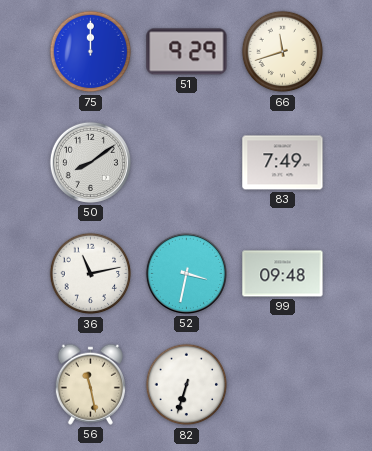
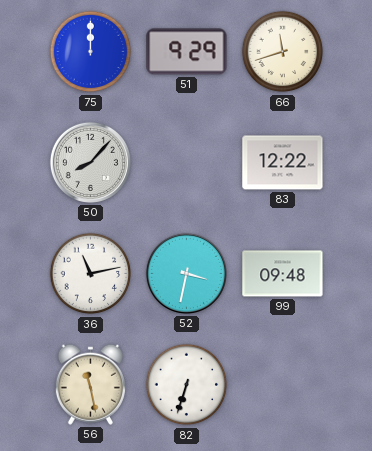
50: 8:09 -> 8:07 (90, 162)
83: 7:49 -> 12:22 (283, 163)
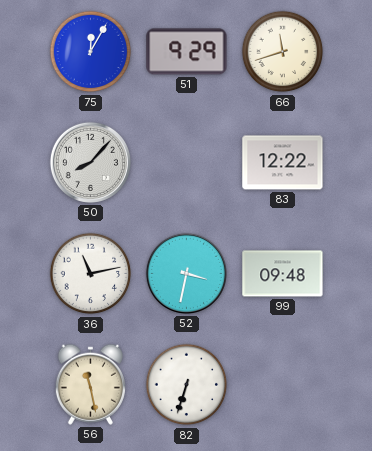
75: 12:00 -> 12:05 (91, 52)
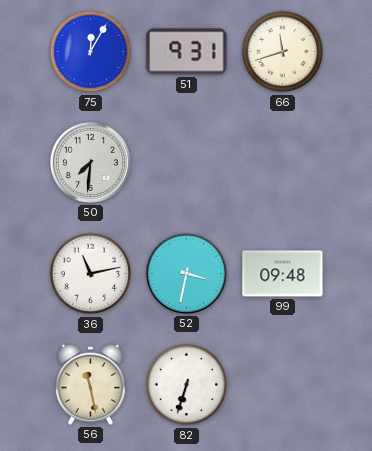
51: 9:29 -> 9:31 (187, 52)
50: 8:07 -> 7:31 (90, 162)
83: 12:22 -> none (283, 163)
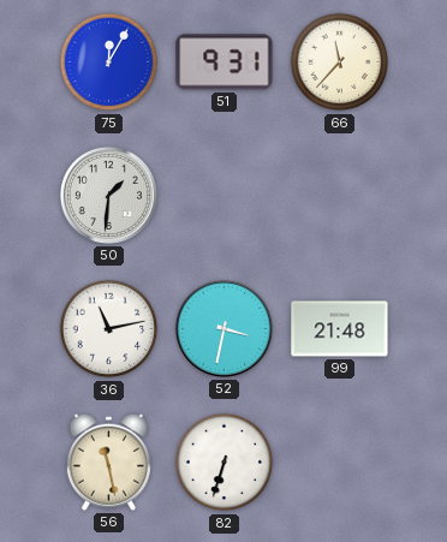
66: 11:42 -> 11:37 (340, 62)
50: 7:31 -> 1:31 (108, 195)
99: 09:48 -> 21:48 (340, 329)
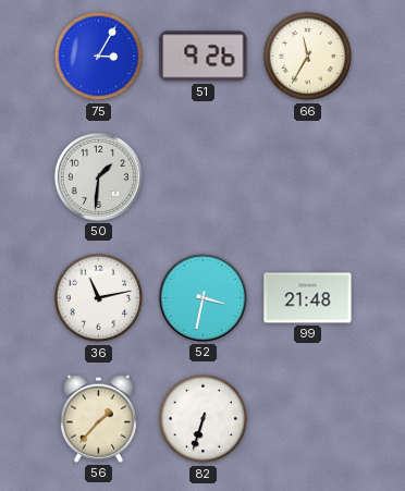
75: 12:05 -> 3:05 (99, 57)
51: 9:31 -> 9:26 (204, 57)
66: 11:37 -> 11:35 (308, 57)
56: 11:28 -> 1:37 (98, 418)
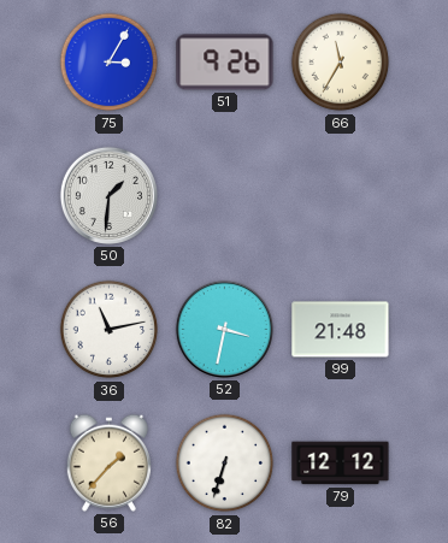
79: none -> 12:12 (341, 464)
